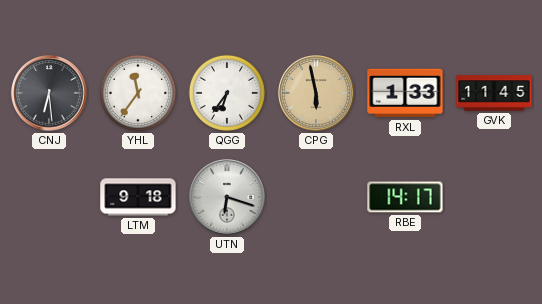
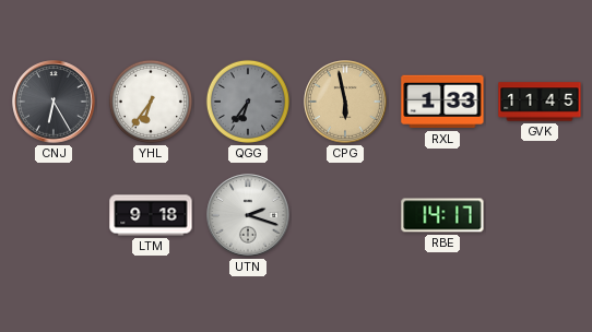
CNJ: 6:29 -> 6:25 (54, 102)
YHL: 11:36 -> 6:36 (151, 102)
QGG dial: white -> grey (248, 102)
UTN: 6:18 -> 2:18 (248, 215)
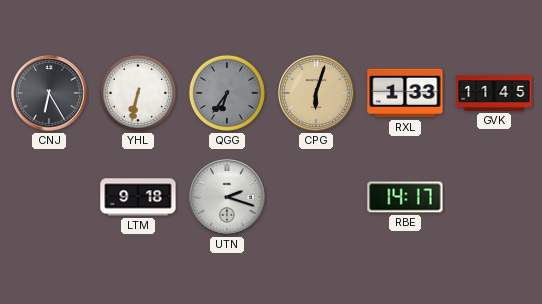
YHL: 6:36 -> 6:32 (138, 93)
CPG: 5:58 -> 6:03 (316, 93)
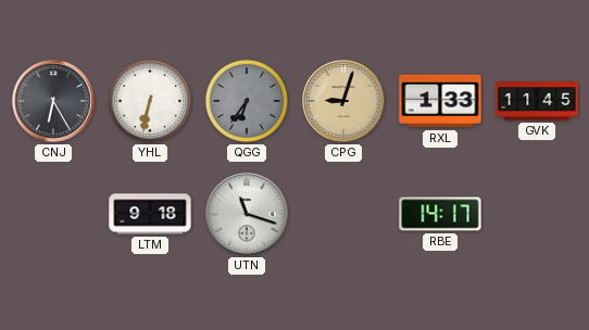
CPG: 6:03 -> 9:03 (343, 101)
UTN: 2:18 -> 11:18 (247, 214)
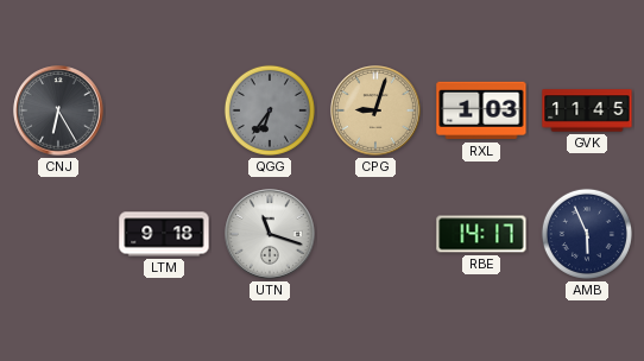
YHL: 6:32 -> none (150, 101)
RXL: 1:33 -> 1:03 (481, 110)
AMB: none -> 5:56 (587, 234)
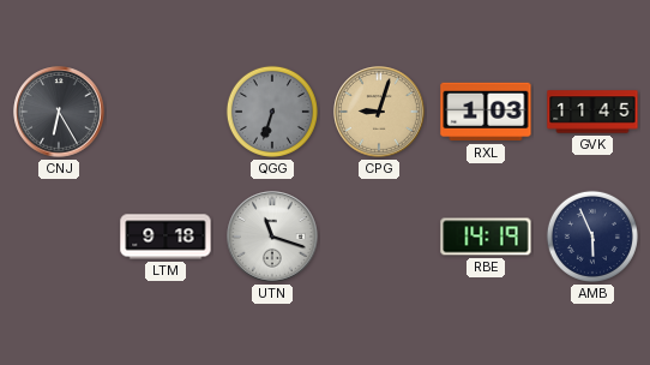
QGG: 6:36 -> 6:33 (272, 112)
RBE: 14:17 -> 14:19 (486, 237)
